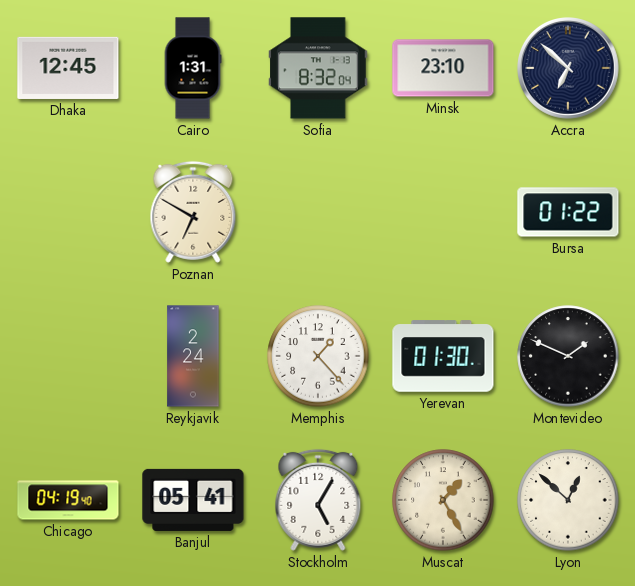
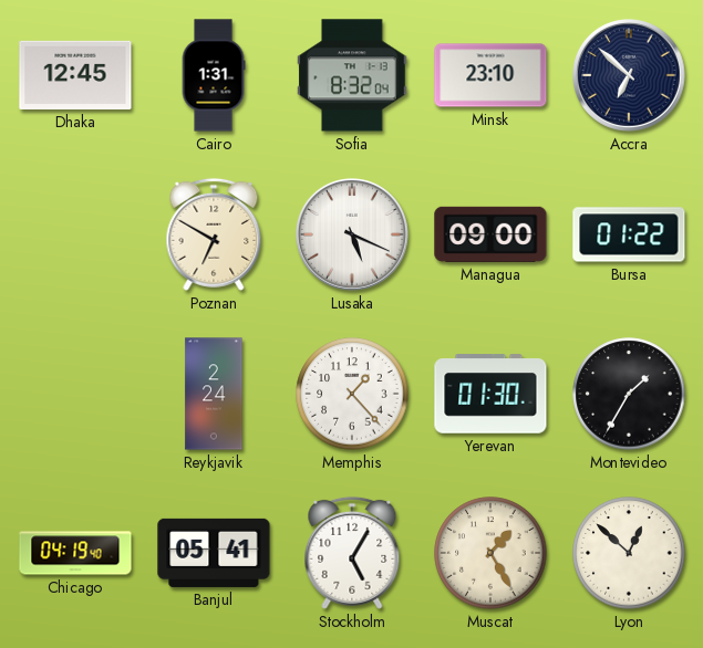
Lusaka: none -> 5:19 (353, 236)
Managua: none -> 09:00 (490, 234)
Montevideo: 1:49 -> 1:35 (629, 394)
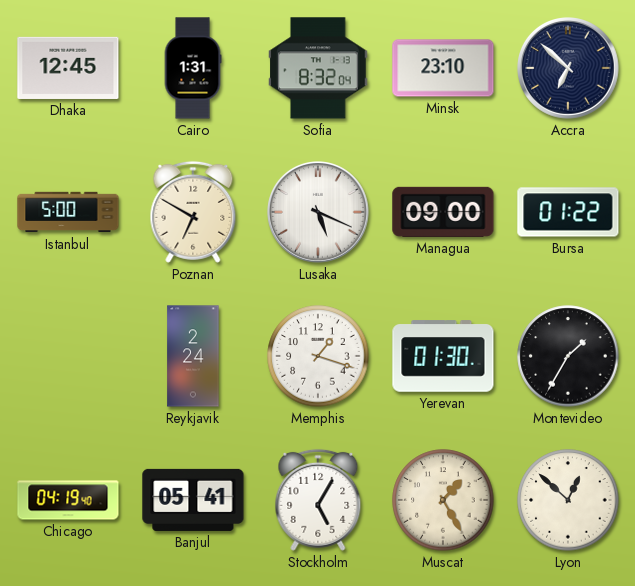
Istanbul: none -> 5:00 (68, 212)
Memphis: 1:23 -> 1:18 (318, 356)
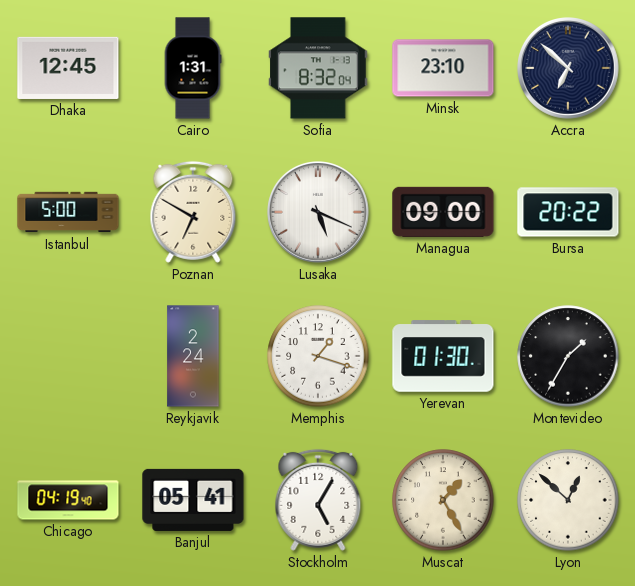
Bursa: 01:22 -> 20:22 (568, 212)
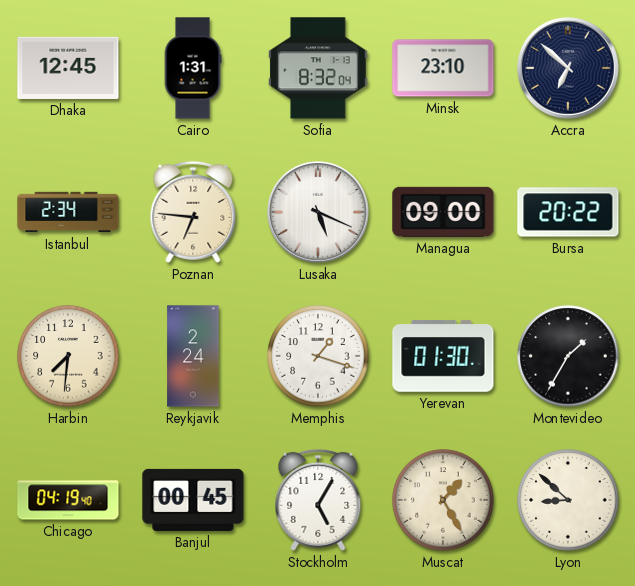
Istanbul: 5:00 -> 2:34 (68, 212)
Poznan: 6:50 -> 6:46 (193, 212)
Harbin: none -> 7:31 (68, 356)
Banjul: 05:41 -> 00:45 (193, 500)
Lyon: 12:52 -> 8:52 (568, 500)
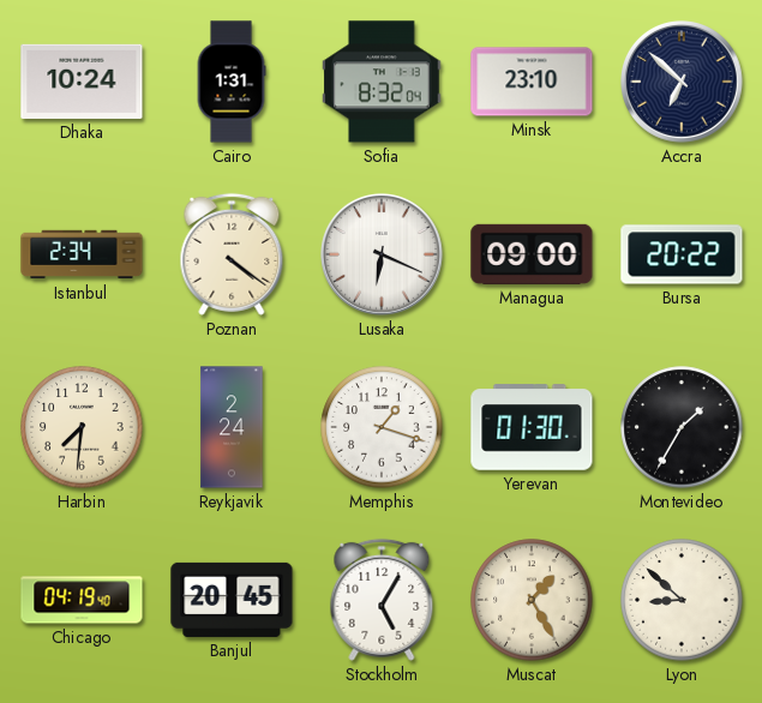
Dhaka: 12:45 -> 10:24 (82, 82)
Poznan: 6:46 -> 4:21 (232, 254)
Lusaka: 5:19 -> 6:19 (383, 256)
Banjul: 00:45 -> 20:45 (232, 600)
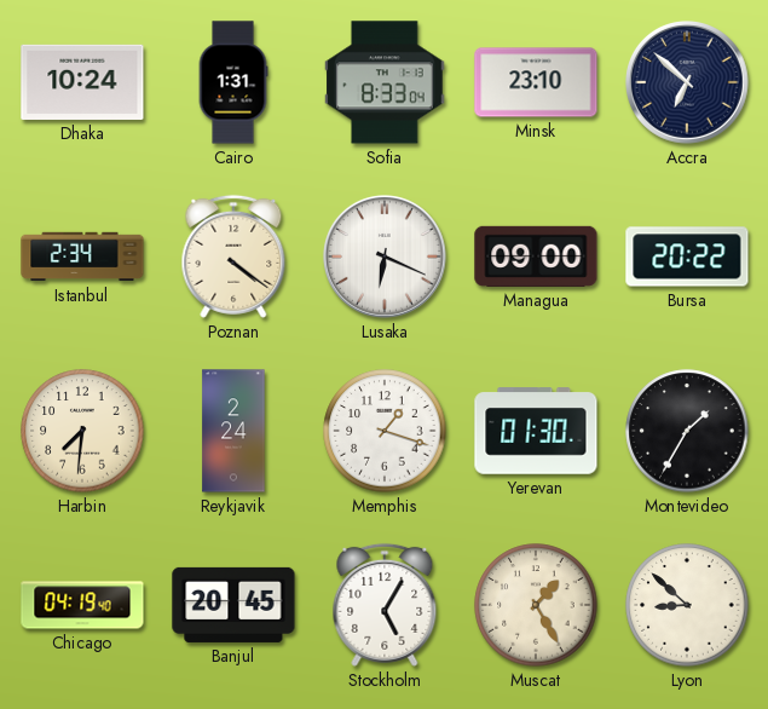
Sofia: 8:32 -> 8:33 (385, 82)
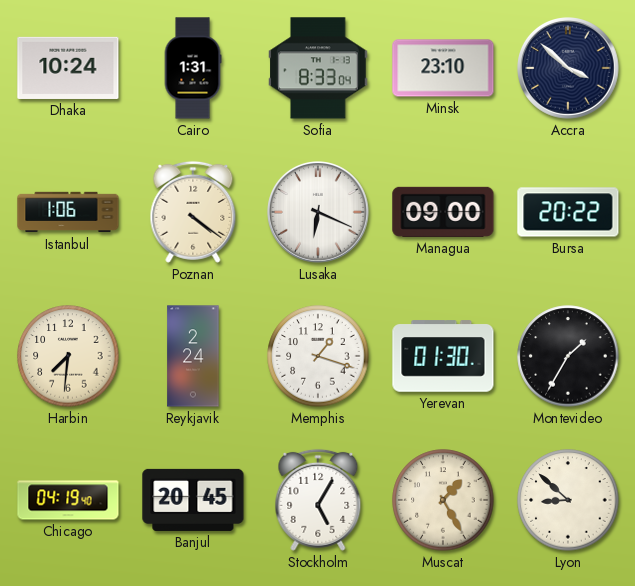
Accra: 6:52 -> 3:52 (569, 69)
Istanbul: 2:34 -> 1:06 (68, 212)
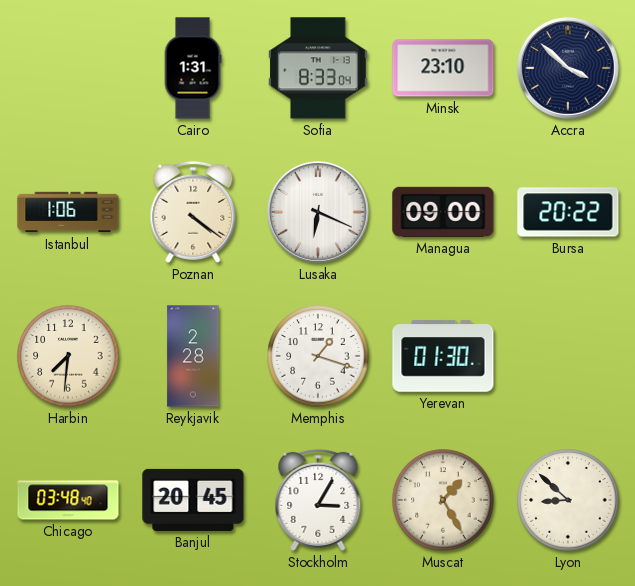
Dhaka: 10:24 -> none (68, 68)
Reykjavik: 2:24 -> 2:28 (193, 356)
Montevideo: 1:35 -> none (568, 356)
Chicago: 04:19 -> 03:48 (68, 500)
Stockholm: 5:05 -> 3:05 (318, 500)
